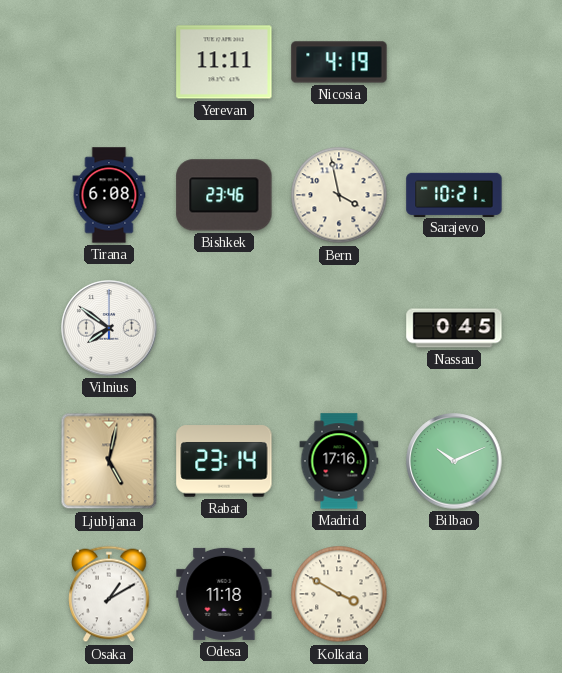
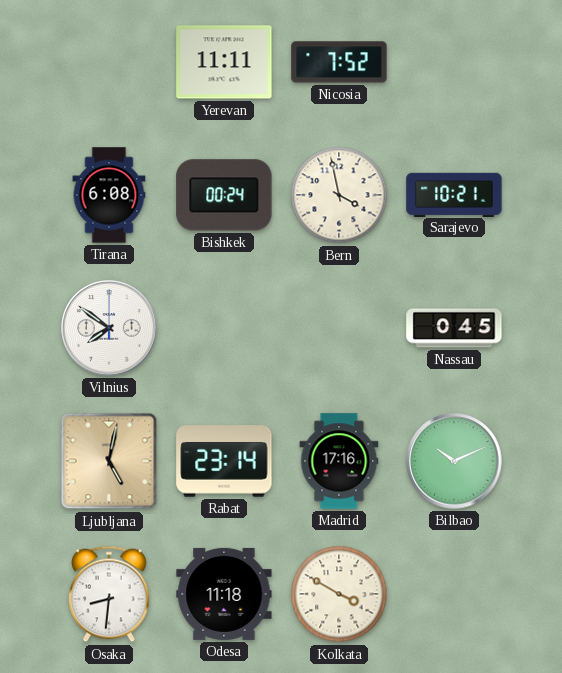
Nicosia: 4:19 -> 7:52 (339, 62)
Bishkek: 23:46 -> 00:24 (224, 195)
Osaka: 1:10 -> 8:31 (109, 594)
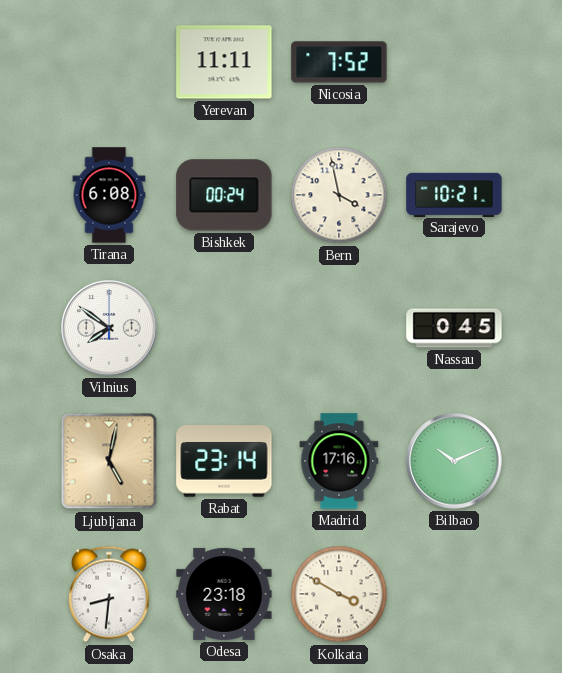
Odesa: 11:18 -> 23:18 (224, 594)
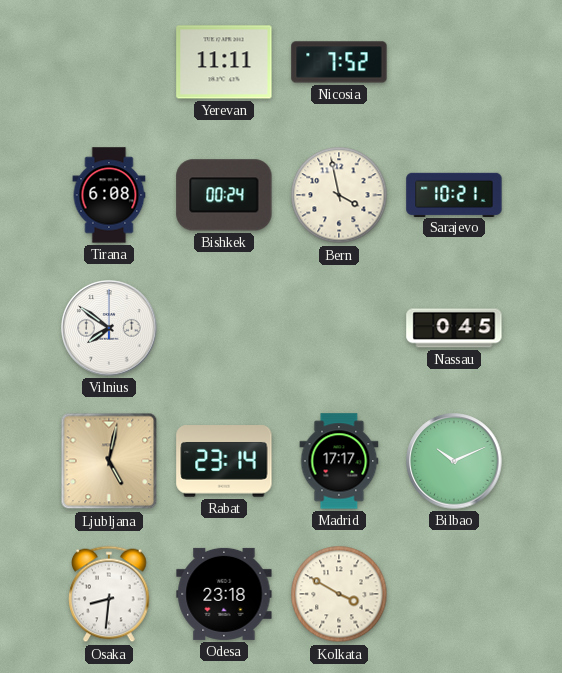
Madrid: 17:16 -> 17:17 (339, 461)
